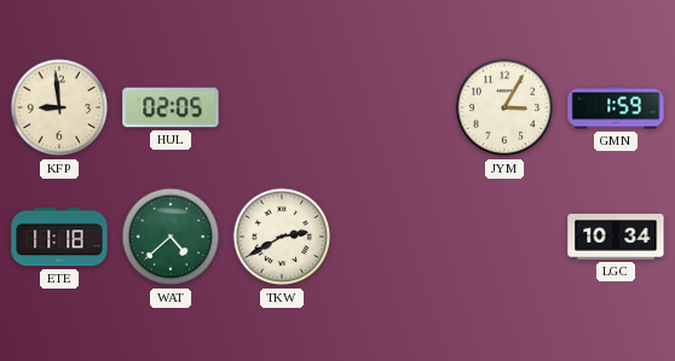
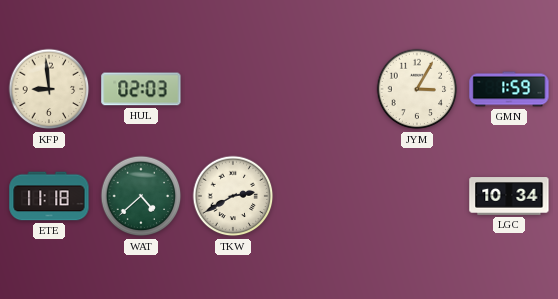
HUL: 02:05 -> 02:03 (141, 89)
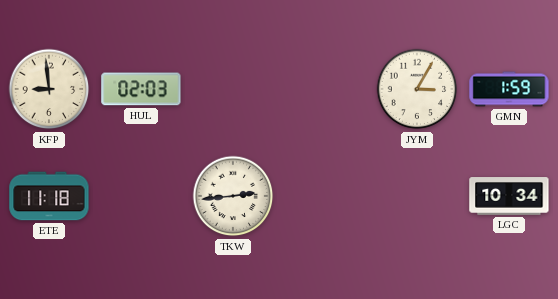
WAT: 4:38 -> none (141, 196)
TKW: 2:40 -> 2:44 (233, 196)
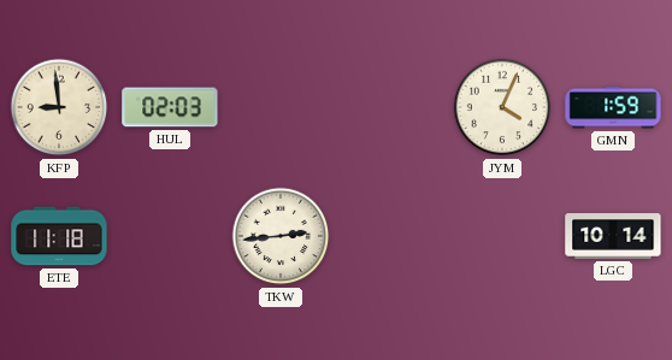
JYM: 3:05 -> 4:04 (502, 107)
LGC: 10:34 -> 10:14 (613, 236)
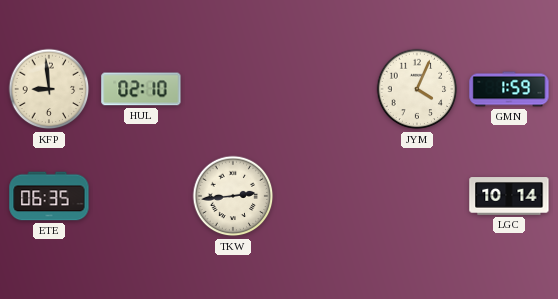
HUL: 02:03 -> 02:10 (141, 89)
ETE: 11:18 -> 06:35 (49, 196)
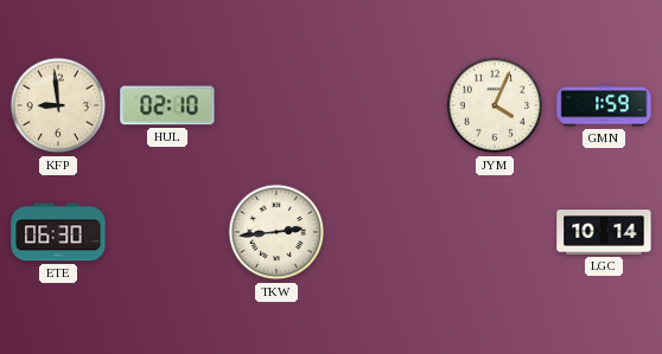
ETE: 06:35 -> 06:30 (58, 232)
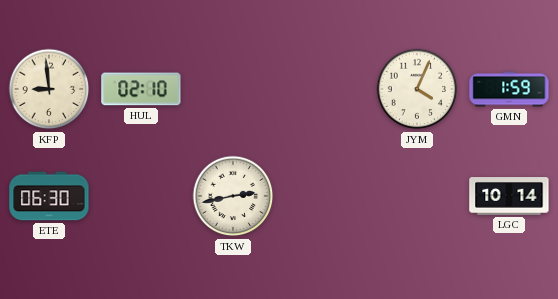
TKW: 2:44 -> 2:43 (233, 196)
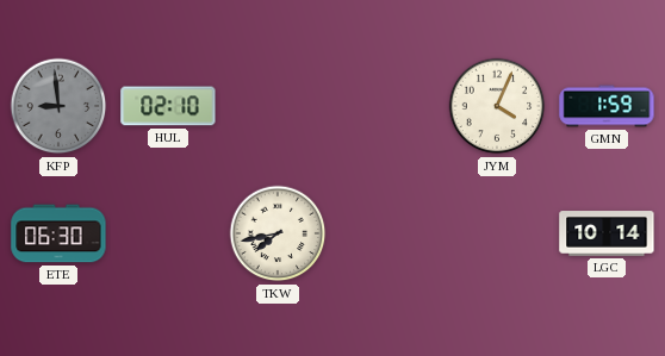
KFP dial: cream -> grey (58, 106)
TKW: 2:43 -> 7:43 (278, 233)
